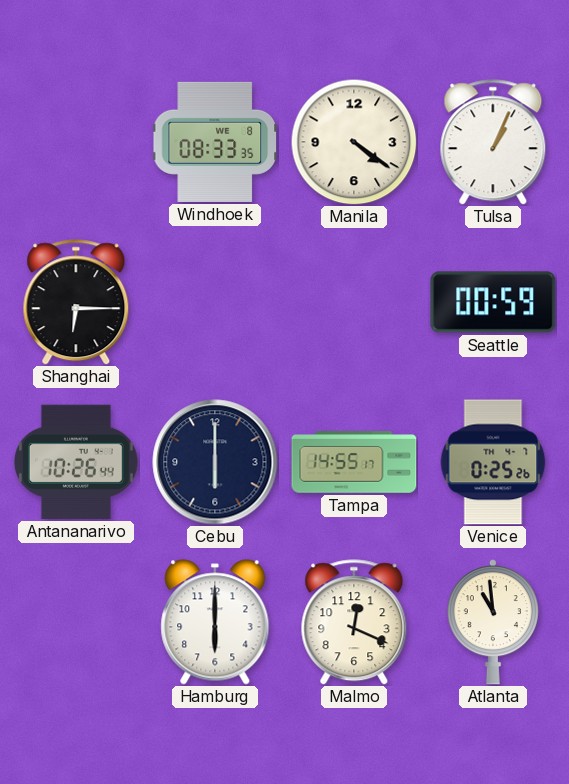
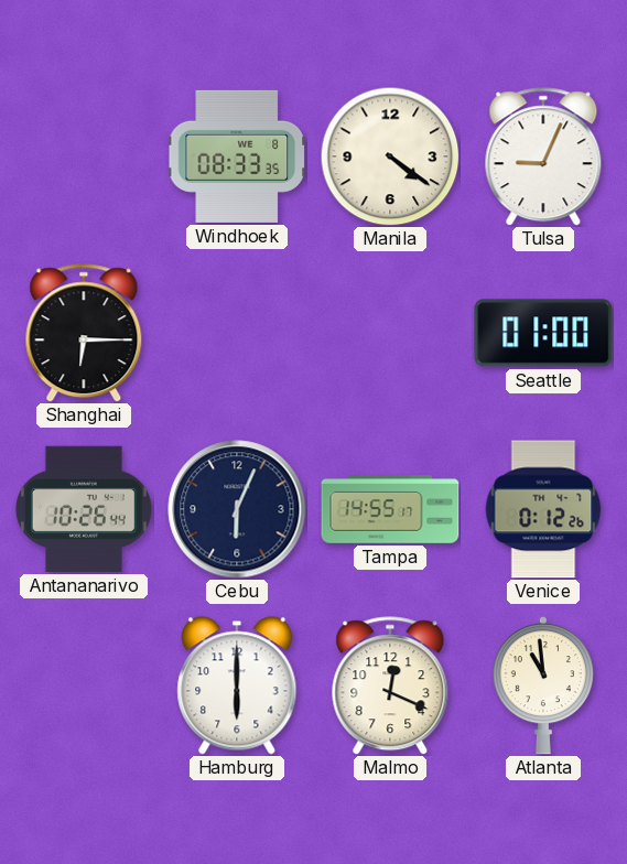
Tulsa: 1:04 -> 9:04 (543, 156)
Seattle: 00:59 -> 01:00 (543, 333)
Cebu: 6:00 -> 6:04 (237, 509)
Venice: 0:25 -> 0:12 (543, 509)
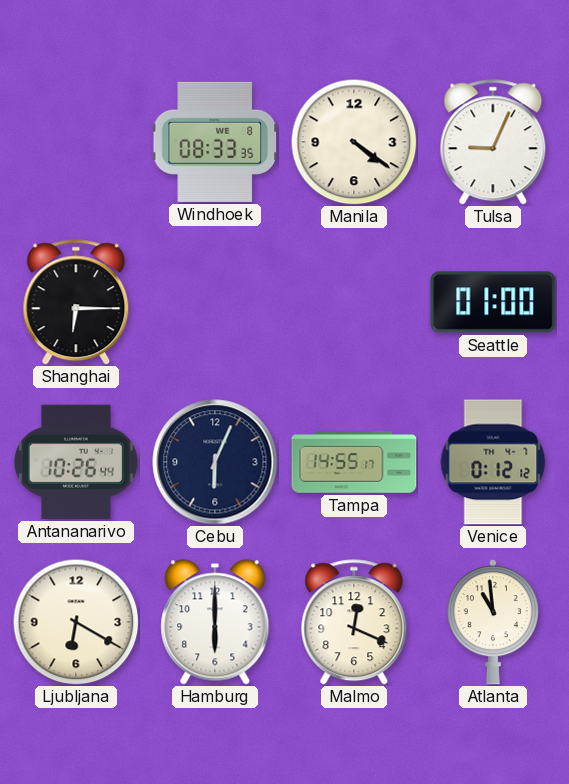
Venice: 0:12:26 -> 0:12:12 (493, 462)
Ljubljana: none -> 6:20 (76, 622)
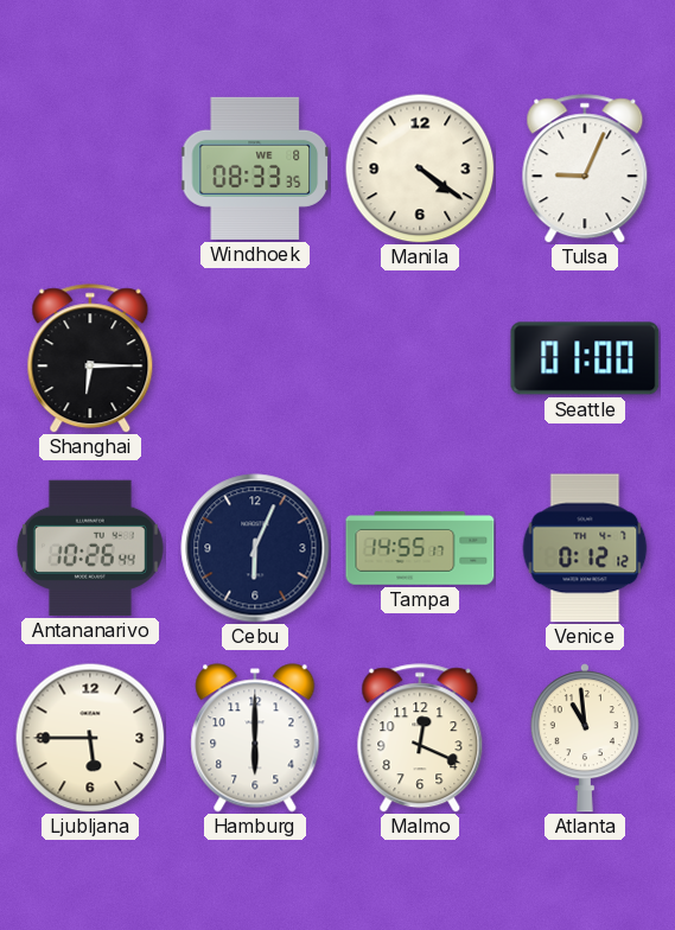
Ljubljana: 6:20 -> 5:45 (90, 738)
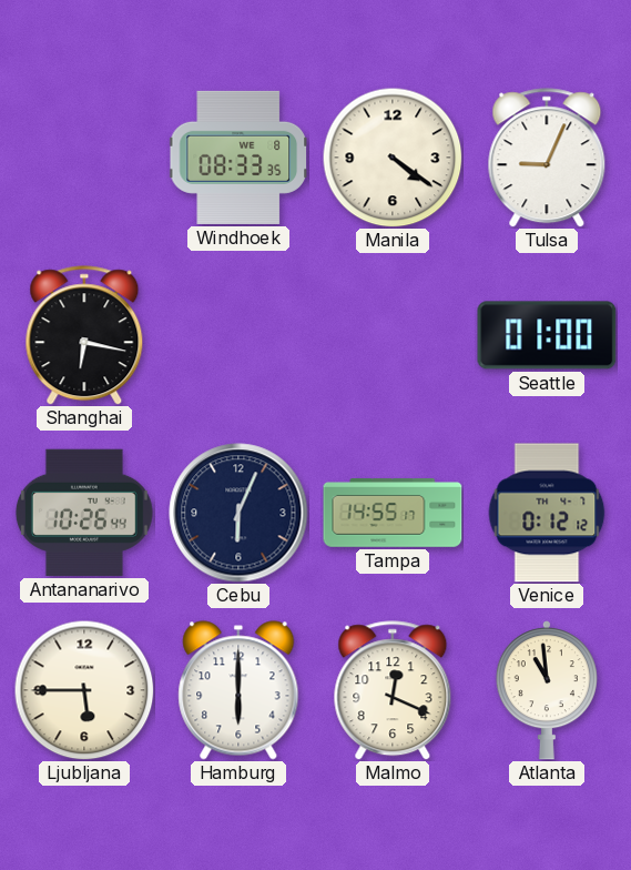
Shanghai: 6:15 -> 6:17 (84, 335)
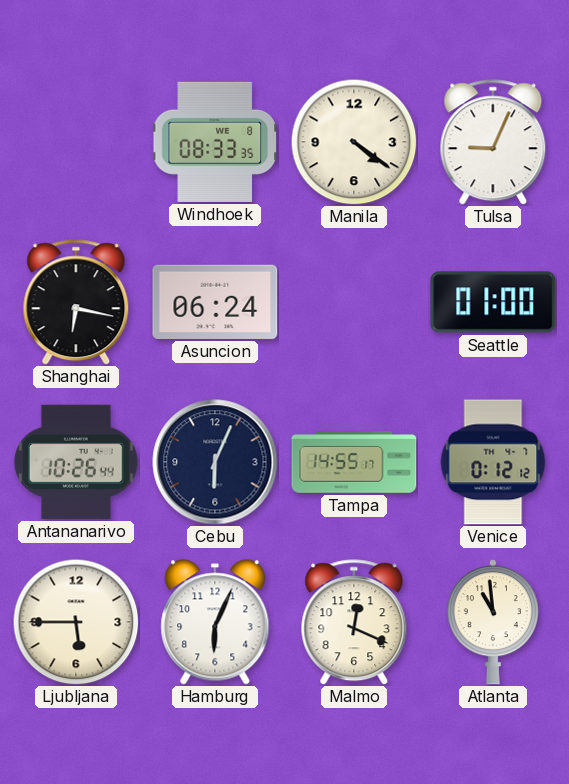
Asuncion: none -> 06:24 (215, 302)
Hamburg: 6:00 -> 6:04 (215, 622)
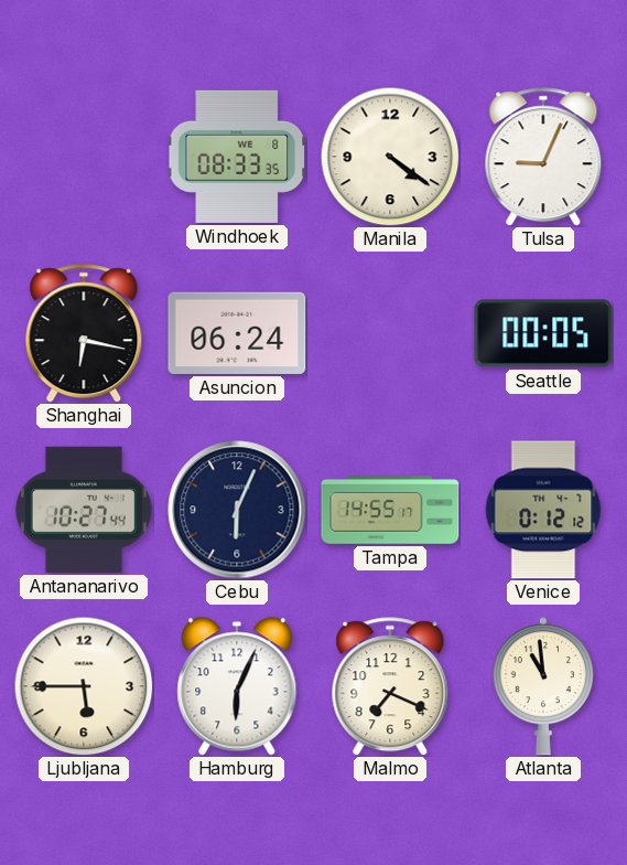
Seattle: 01:00 -> 00:05 (543, 333)
Antananarivo: 10:26 -> 10:27 (84, 510)
Malmo: 12:19 -> 7:19 (390, 686)
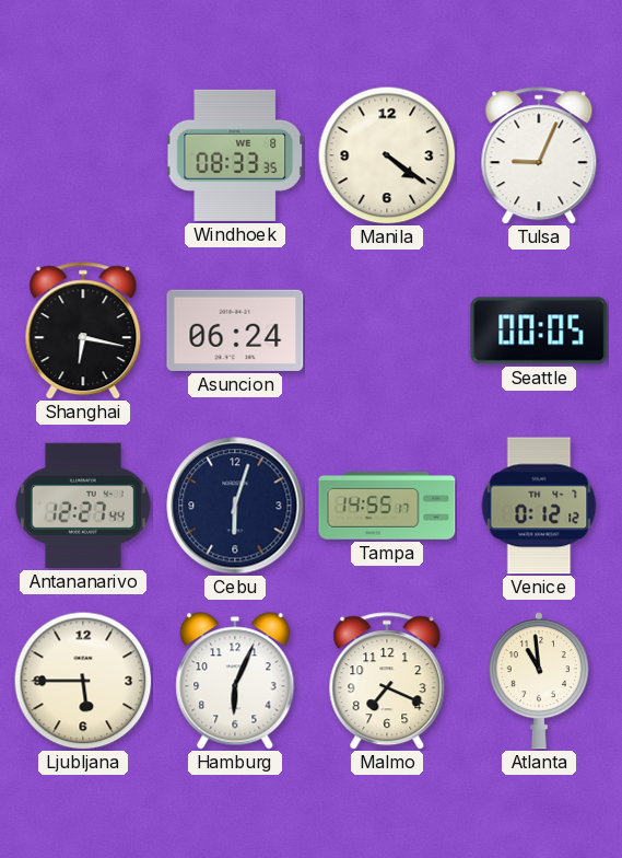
Antananarivo: 10:27 -> 12:27 (83, 506)
Cebu: 6:04 -> 6:03 (235, 506)
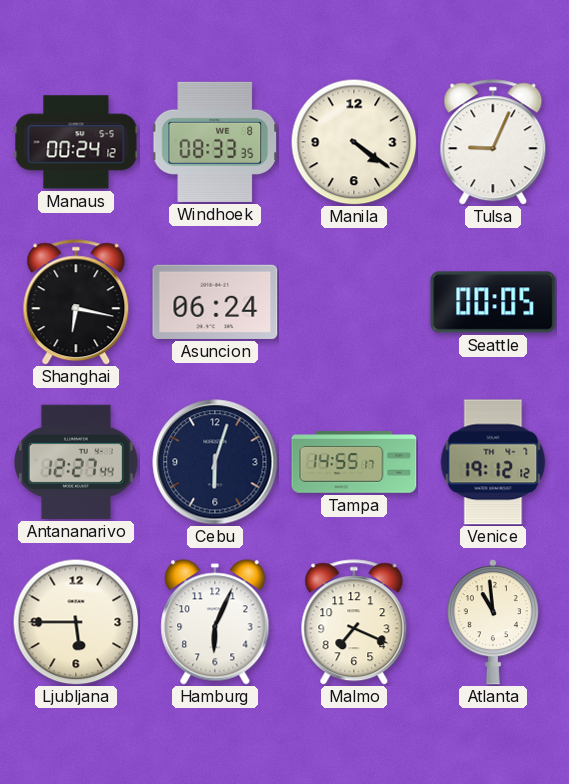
Manaus: none -> 00:24 (76, 142)
Venice: 0:12 -> 19:12 (493, 462)
